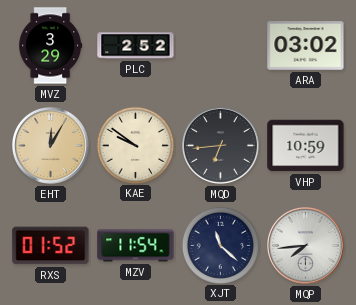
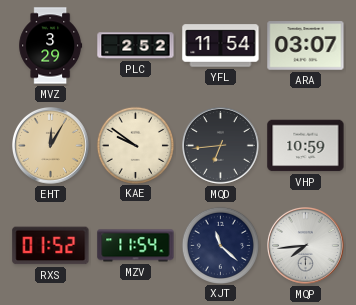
YFL: none -> 11:54 (221, 46)
ARA: 03:02 -> 03:07 (306, 46)
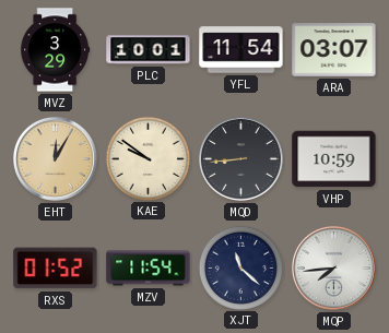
PLC: 2:52 -> 10:01 (149, 50)
MQD: 6:44 -> 8:44 (241, 159)
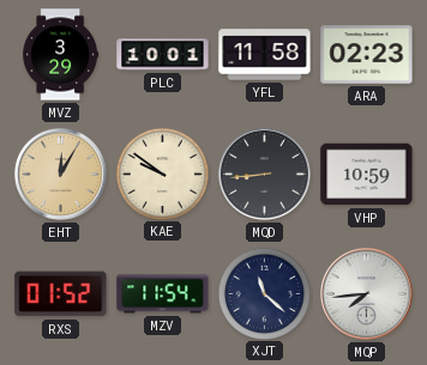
YFL: 11:54 -> 11:58 (265, 55)
ARA: 03:07 -> 02:23 (367, 55)
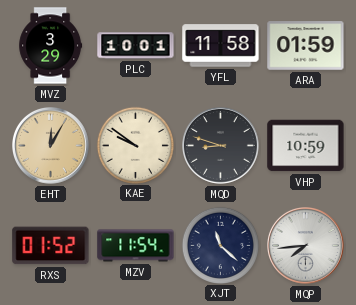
ARA: 02:23 -> 01:59 (306, 46)
MQD: 8:44 -> 8:48 (221, 146)
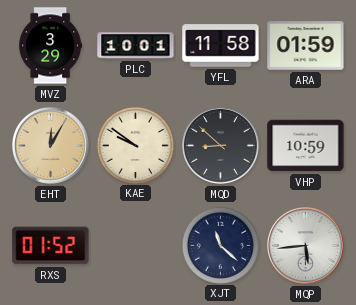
MQD: 8:48 -> 8:52 (221, 146)
MZV: 11:54 -> none (136, 246)
MQP: 7:44 -> 5:44 (306, 246)
